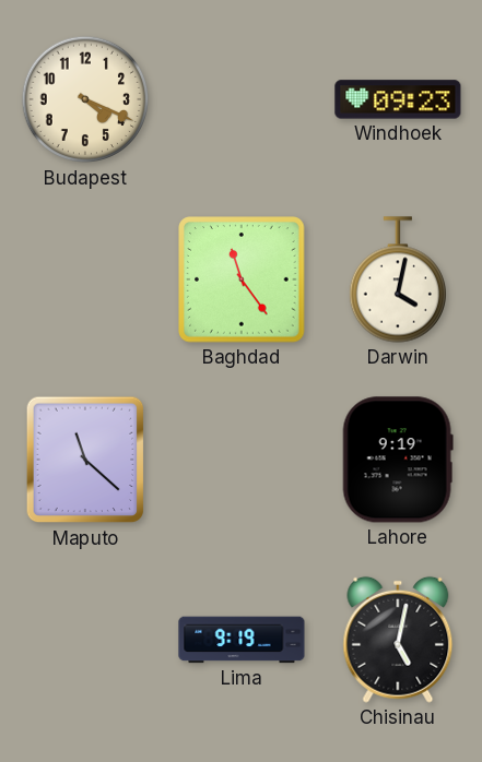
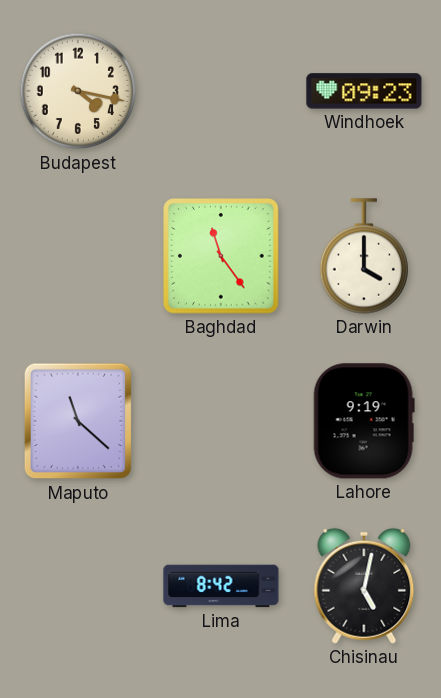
Budapest: 4:19 -> 4:17 (78, 91)
Darwin: 4:02 -> 4:00 (363, 256)
Lima: 9:19 -> 8:42 (221, 586)
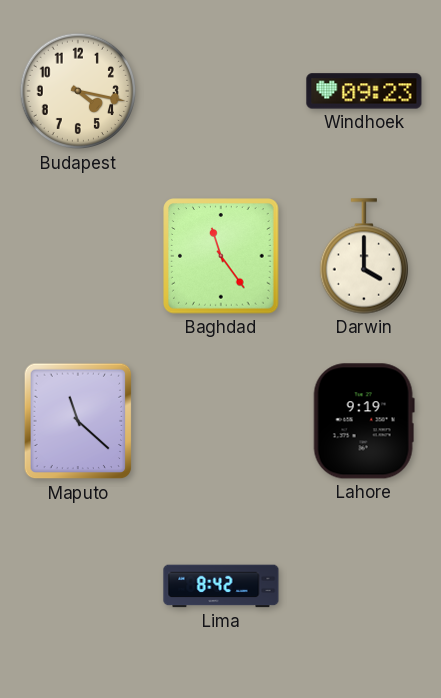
Chisinau: 5:02 -> none (364, 586)
